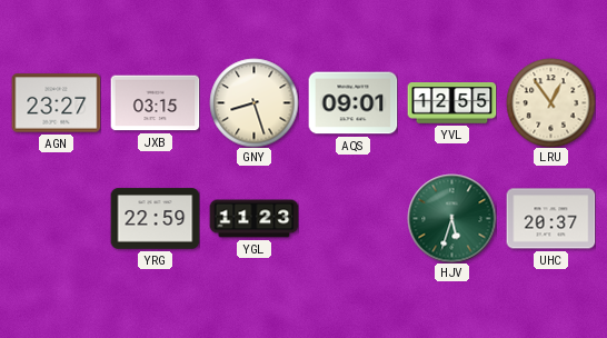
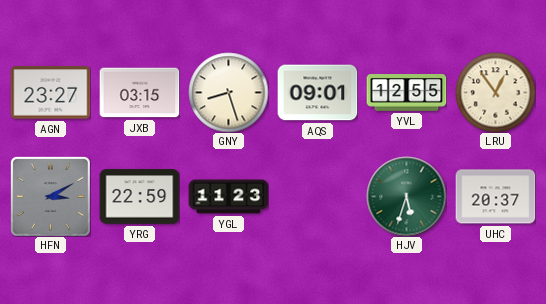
HFN: none -> 3:10 (50, 196)
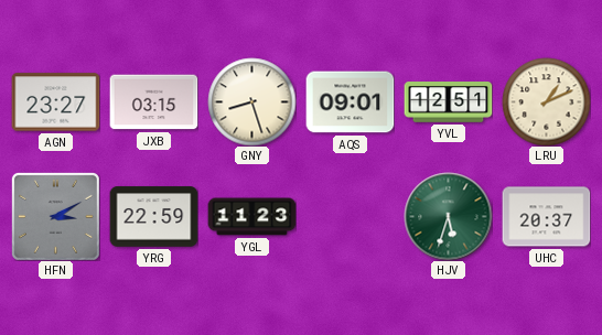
YVL: 12:55 -> 12:51 (448, 102)
LRU: 12:54 -> 1:11 (546, 101)
